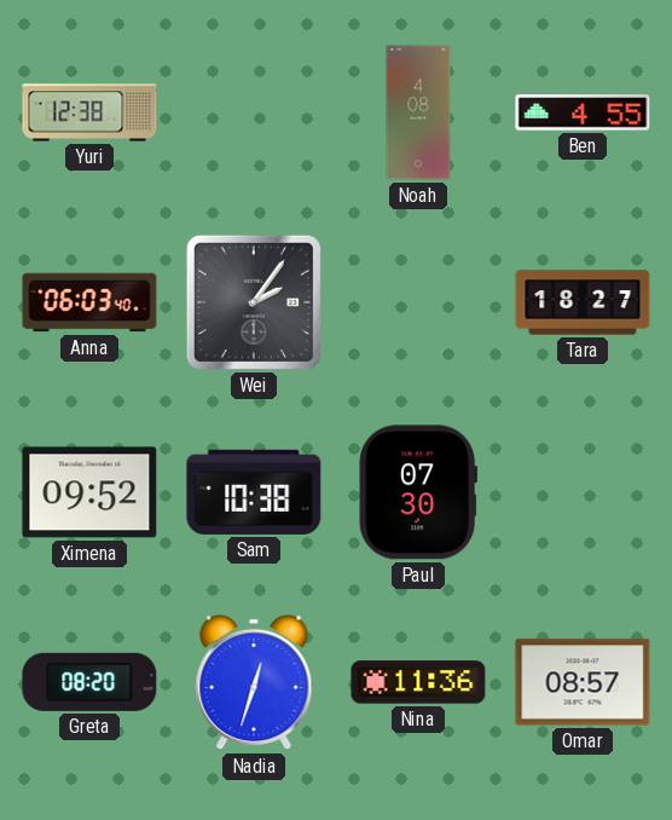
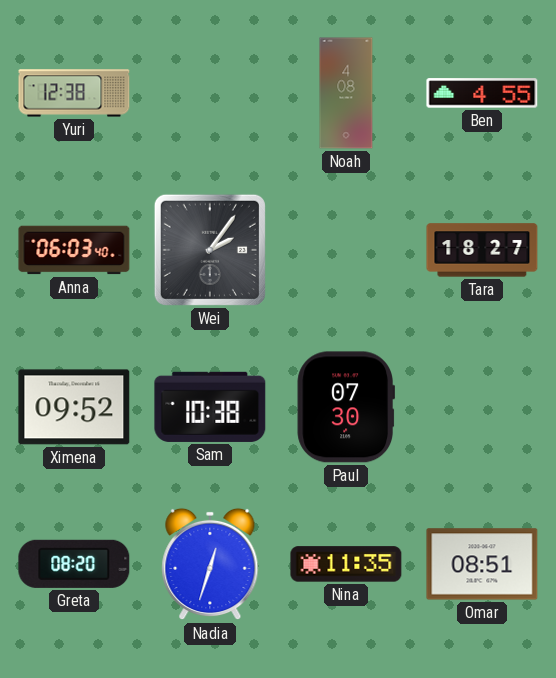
Nina: 11:36 -> 11:35 (346, 564)
Omar: 08:57 -> 08:51 (482, 564)
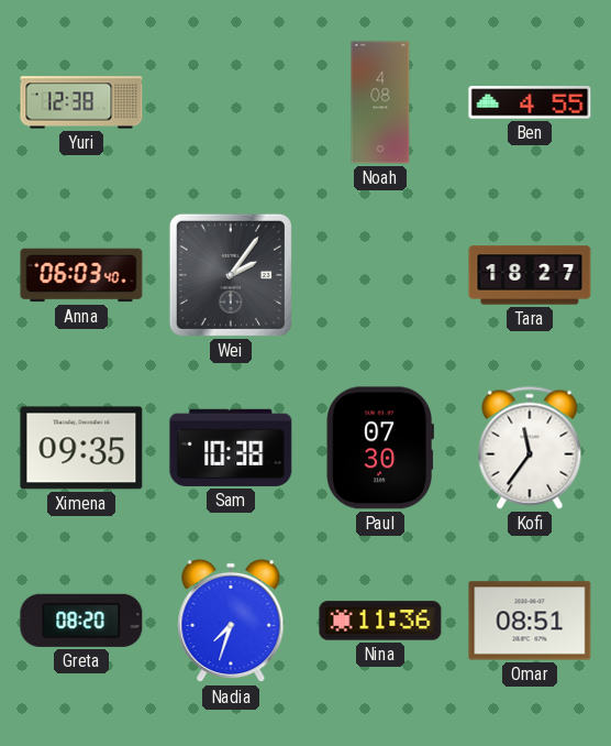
Ximena: 09:52 -> 09:35 (81, 448)
Kofi: none -> 11:36 (530, 448)
Nadia: 12:33 -> 7:33 (231, 621)
Nina: 11:35 -> 11:36 (380, 621)
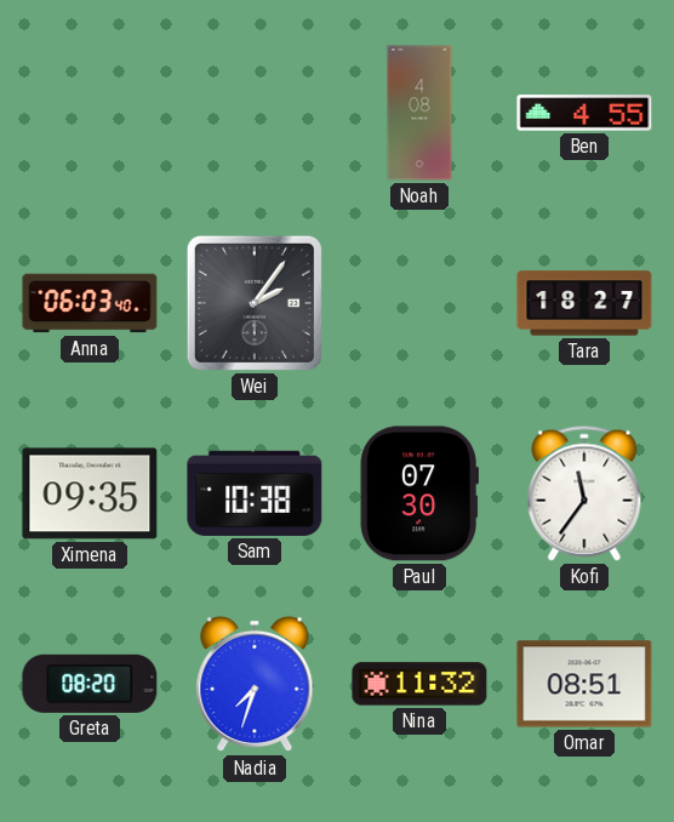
Yuri: 12:38 -> none (81, 102)
Nina: 11:36 -> 11:32 (419, 684)
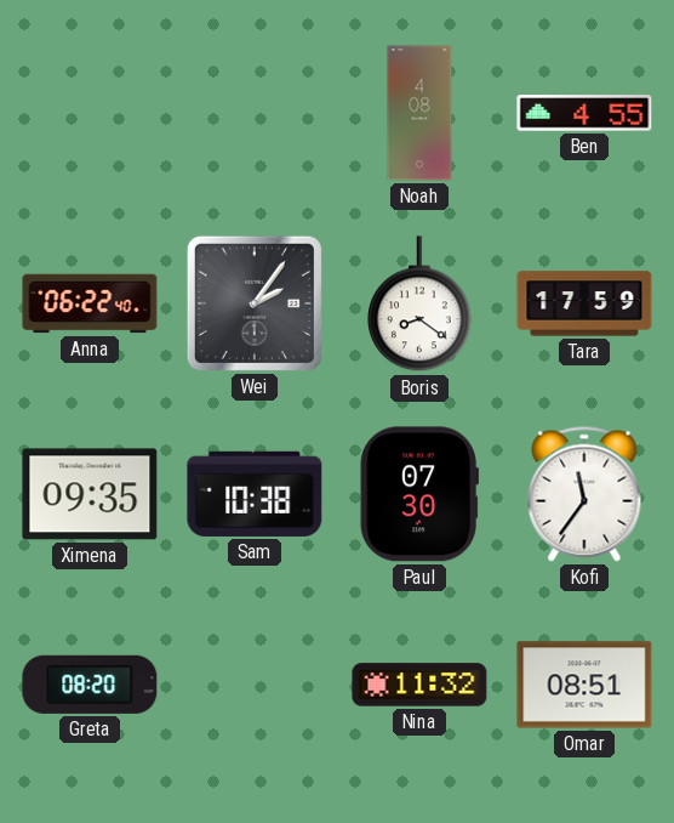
Anna: 06:03 -> 06:22 (90, 303)
Boris: none -> 8:21 (419, 305)
Tara: 18:27 -> 17:59 (584, 303)
Nadia: 7:33 -> none (255, 684)
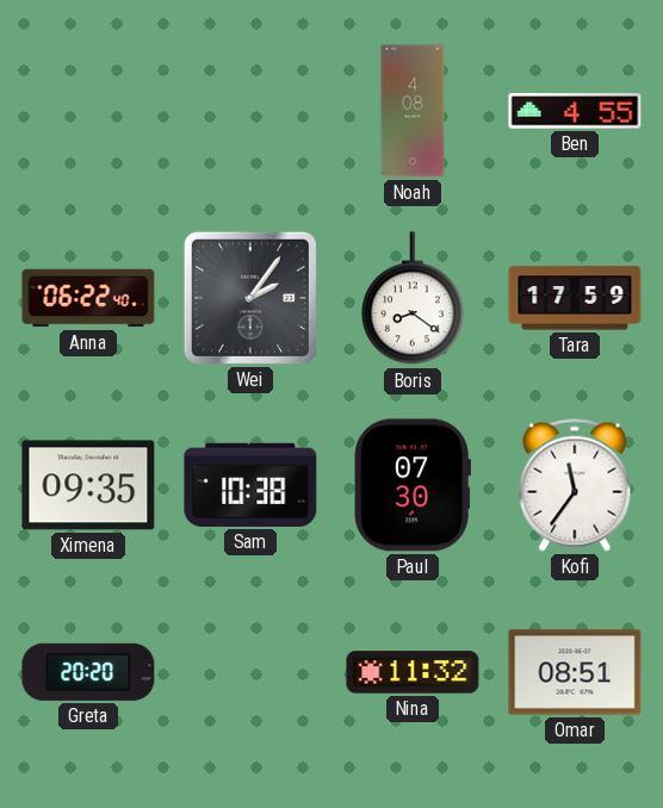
Greta: 08:20 -> 20:20 (88, 672)
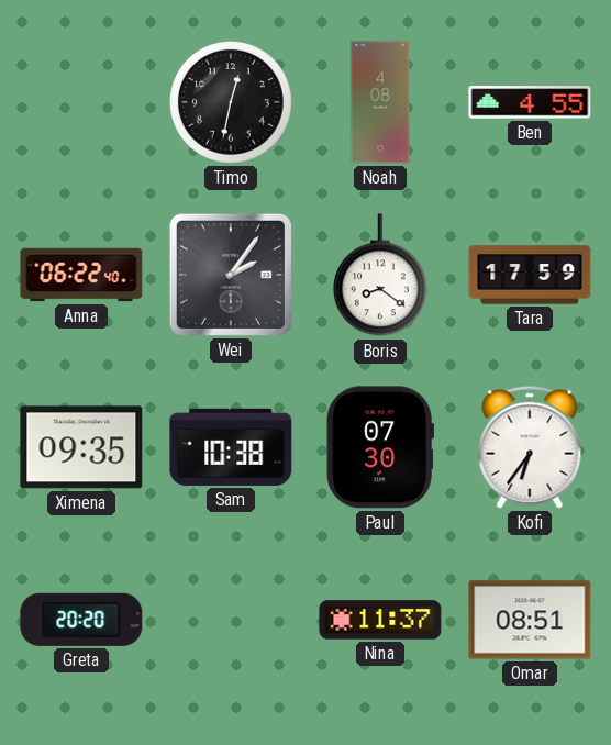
Timo: none -> 12:32 (232, 103)
Kofi: 11:36 -> 6:36 (530, 447)
Nina: 11:32 -> 11:37 (380, 620)
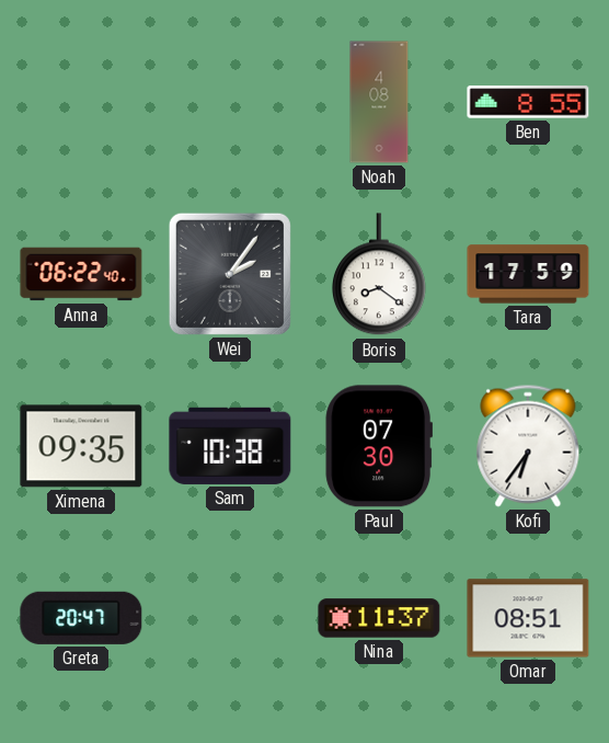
Timo: 12:32 -> none (232, 103)
Ben: 4:55 -> 8:55 (528, 102)
Greta: 20:20 -> 20:47 (81, 618)
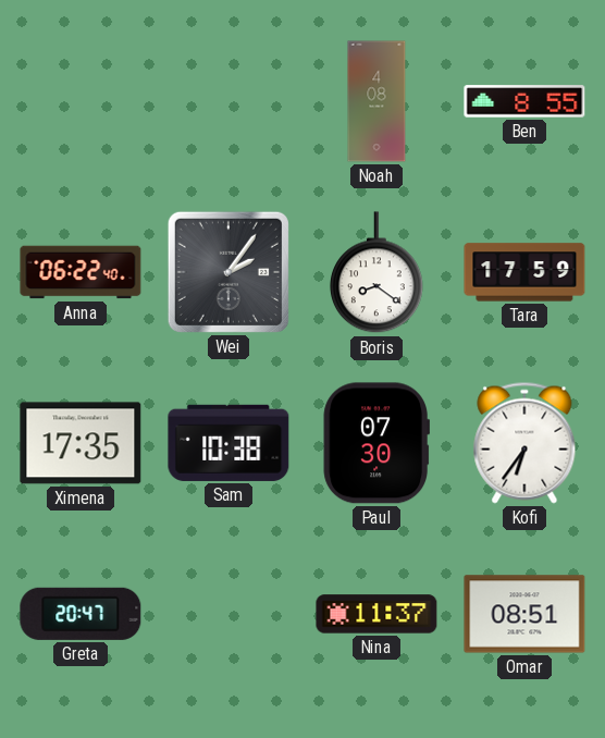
Ximena: 09:35 -> 17:35 (81, 443)
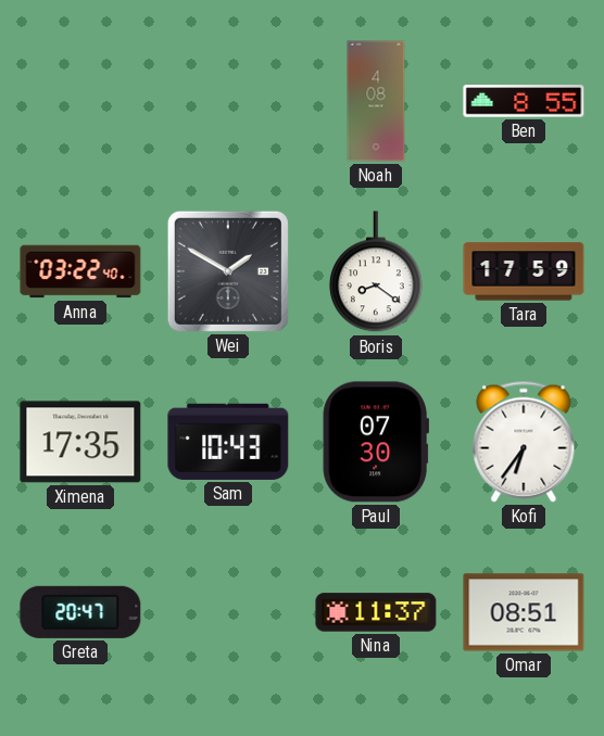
Anna: 06:22 -> 03:22 (80, 271)
Wei: 2:06 -> 1:50 (228, 271)
Sam: 10:38 -> 10:43 (228, 442)
